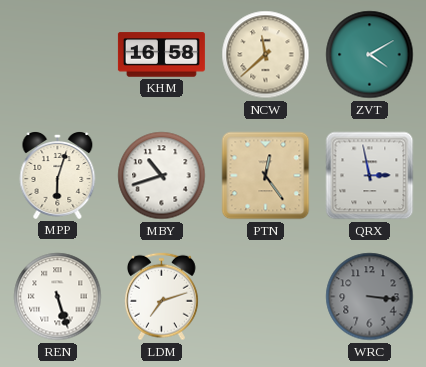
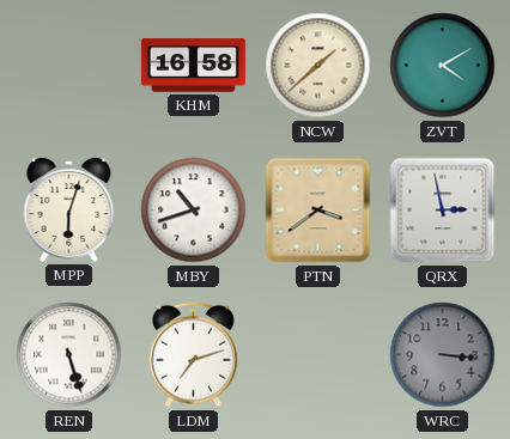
NCW: 11:38 -> 1:38 (318, 66)
PTN: 12:24 -> 3:39 (318, 211)
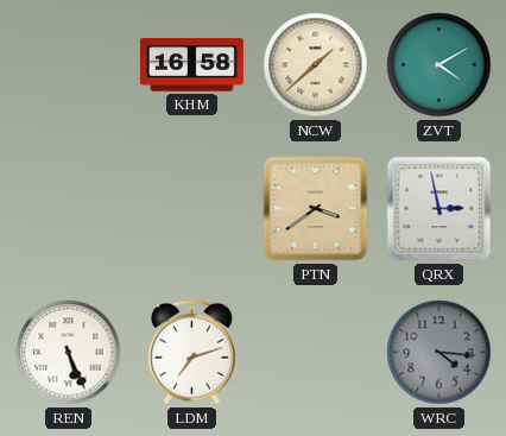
MPP: 6:03 -> none (69, 211)
MBY: 10:42 -> none (194, 211)
REN: 5:27 -> 5:26 (69, 353)
WRC: 3:16 -> 4:16 (439, 353)
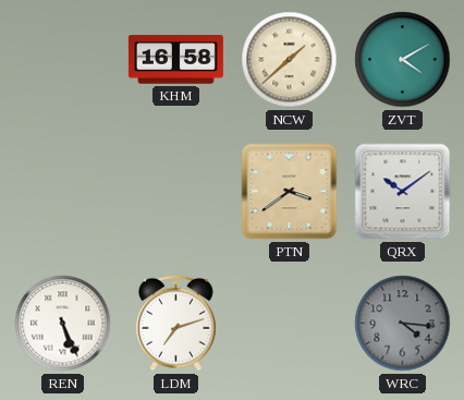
QRX: 2:58 -> 10:09 (403, 192)
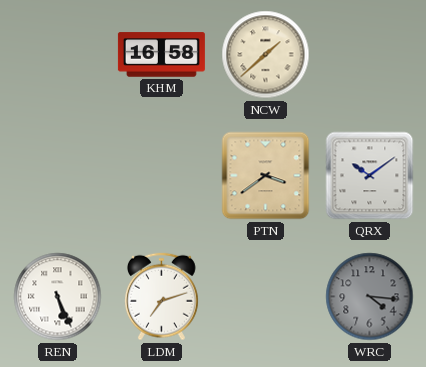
ZVT: 4:10 -> none (403, 60)
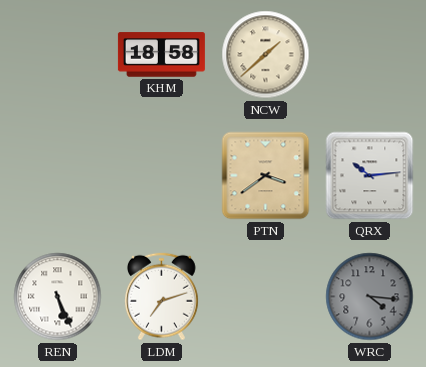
KHM: 16:58 -> 18:58 (161, 55)
QRX: 10:09 -> 10:14 (370, 176)
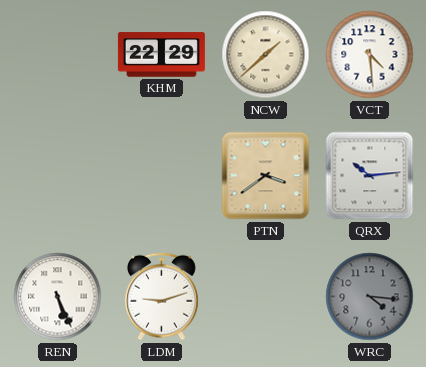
KHM: 18:58 -> 22:29 (161, 55)
VCT: none -> 4:29 (370, 55)
LDM: 7:12 -> 9:12 (161, 297)
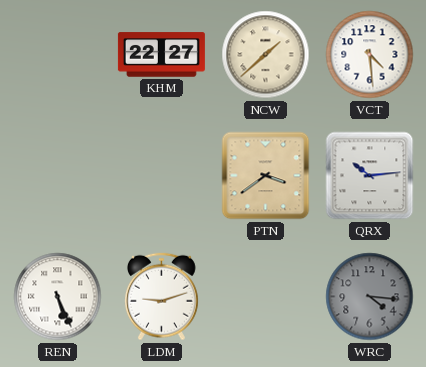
KHM: 22:29 -> 22:27 (161, 55)
